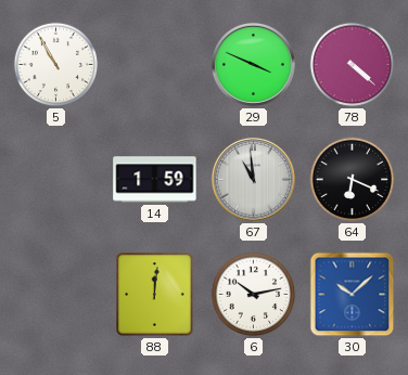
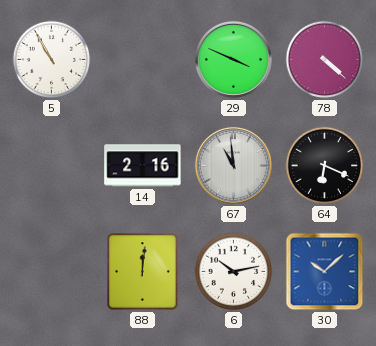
14: 1:59 -> 2:16 (143, 166)
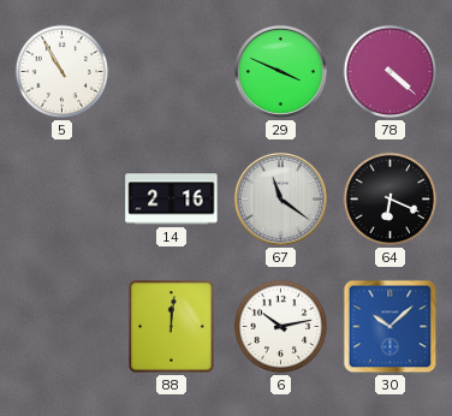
67: 10:59 -> 11:21 (280, 198)
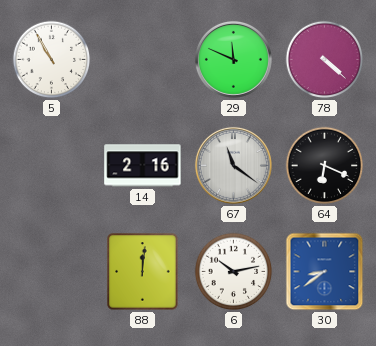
29: 3:49 -> 11:49 (233, 59)
30: 10:08 -> 8:39 (325, 272)
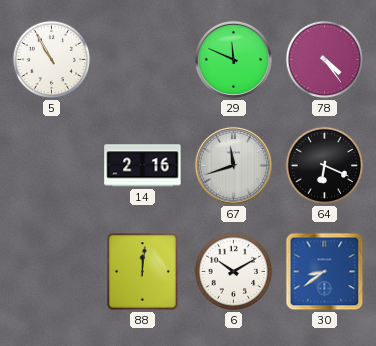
78: 4:22 -> 4:24 (325, 60)
67: 11:21 -> 11:42 (233, 165)
6: 10:13 -> 10:10 (234, 272)
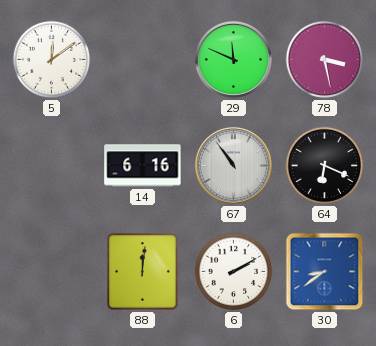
5: 10:55 -> 12:09 (52, 60)
78: 4:24 -> 3:28 (325, 60)
14: 2:16 -> 6:16 (143, 166)
67: 11:42 -> 10:54 (233, 165)
6: 10:10 -> 2:10 (234, 272)
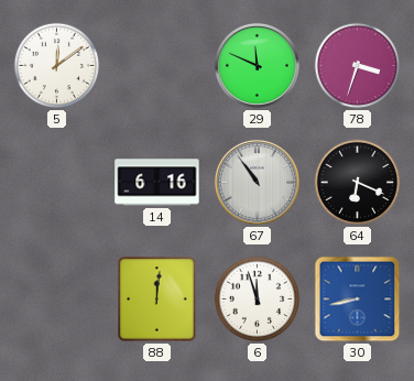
78: 3:28 -> 3:33 (358, 66)
6: 2:10 -> 11:57 (258, 300)
30: 8:39 -> 8:43 (358, 300)
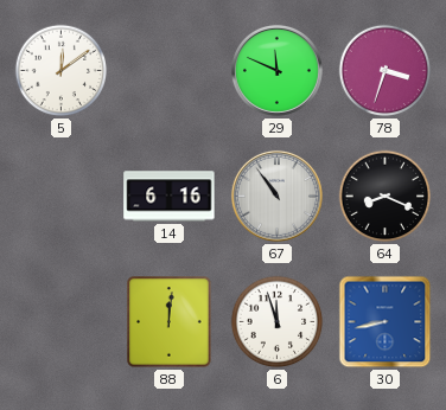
64: 6:19 -> 8:19 (386, 197)
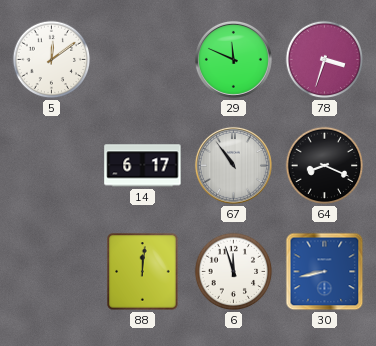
14: 6:16 -> 6:17 (143, 166)
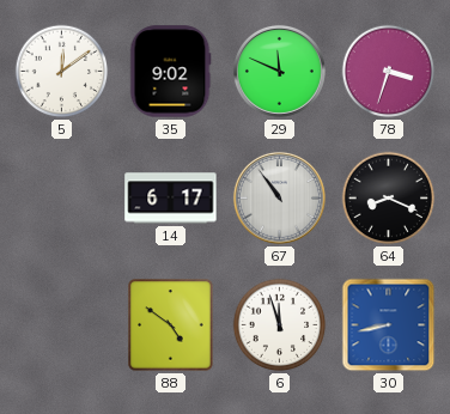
35: none -> 9:02 (170, 72)
88: 12:01 -> 4:51 (171, 325)
